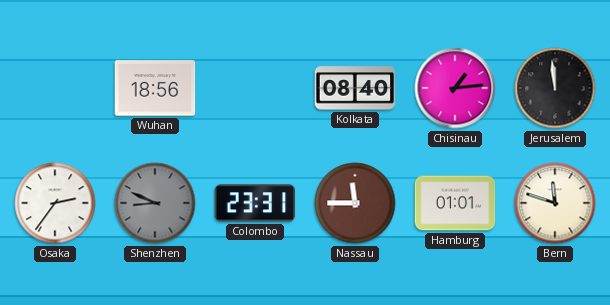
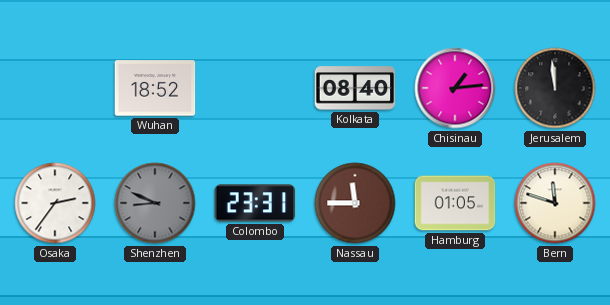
Wuhan: 18:56 -> 18:52 (155, 88)
Hamburg: 01:01 -> 01:05 (455, 203)
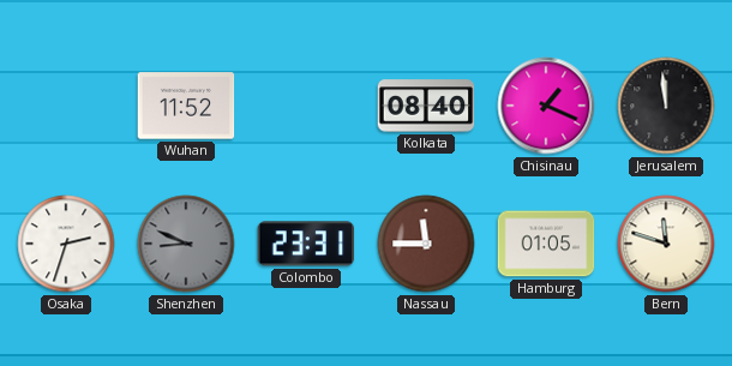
Wuhan: 18:52 -> 11:52 (186, 106)
Chisinau: 1:14 -> 1:19 (546, 106)
Osaka: 2:36 -> 2:33 (66, 244)
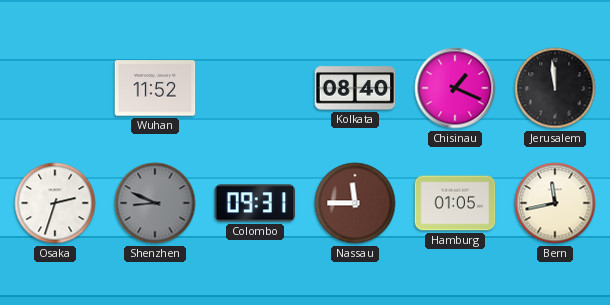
Colombo: 23:31 -> 09:31 (255, 203)
Bern: 11:48 -> 11:43 (555, 203)
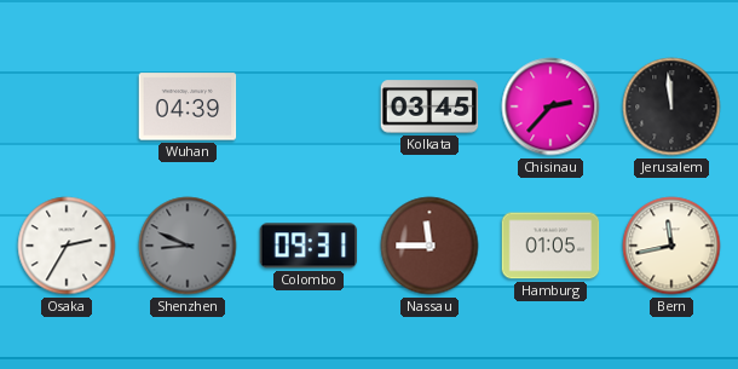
Wuhan: 11:52 -> 04:39 (188, 106)
Kolkata: 08:40 -> 03:45 (429, 106)
Chisinau: 1:19 -> 2:37 (550, 106)
Osaka: 2:33 -> 2:35 (67, 246)
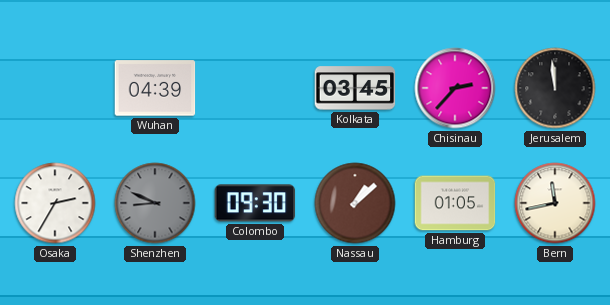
Colombo: 09:31 -> 09:30 (255, 203)
Nassau: 11:45 -> 1:08 (355, 203)
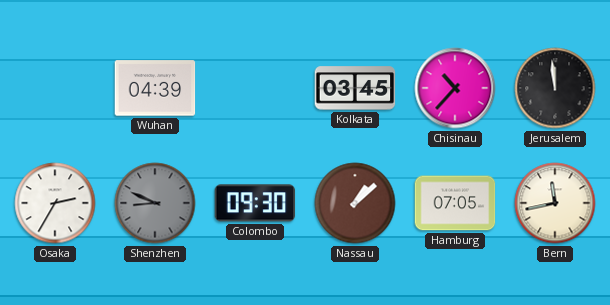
Chisinau: 2:37 -> 10:37 (455, 88)
Hamburg: 01:05 -> 07:05 (455, 203)
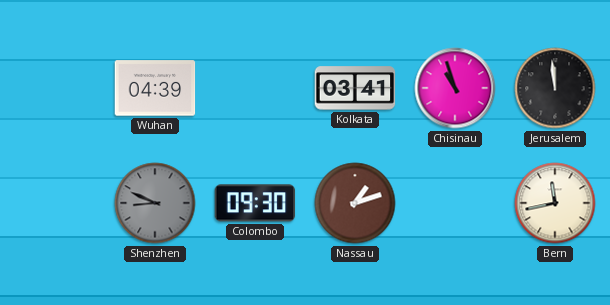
Kolkata: 03:45 -> 03:41 (355, 88)
Chisinau: 10:37 -> 10:57 (455, 88)
Osaka: 2:35 -> none (55, 203)
Nassau: 1:08 -> 1:12 (355, 203)
Hamburg: 07:05 -> none (455, 203)
